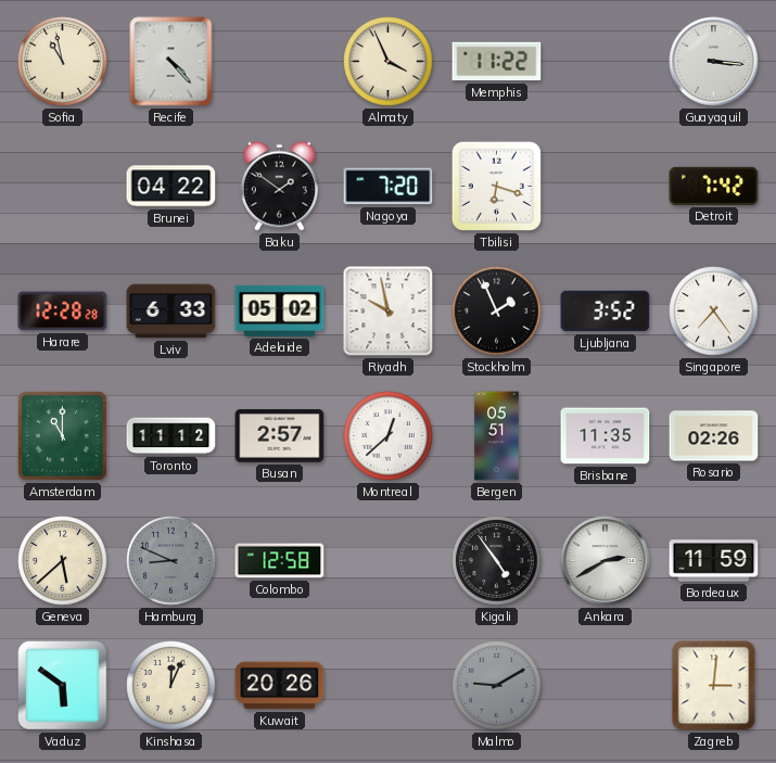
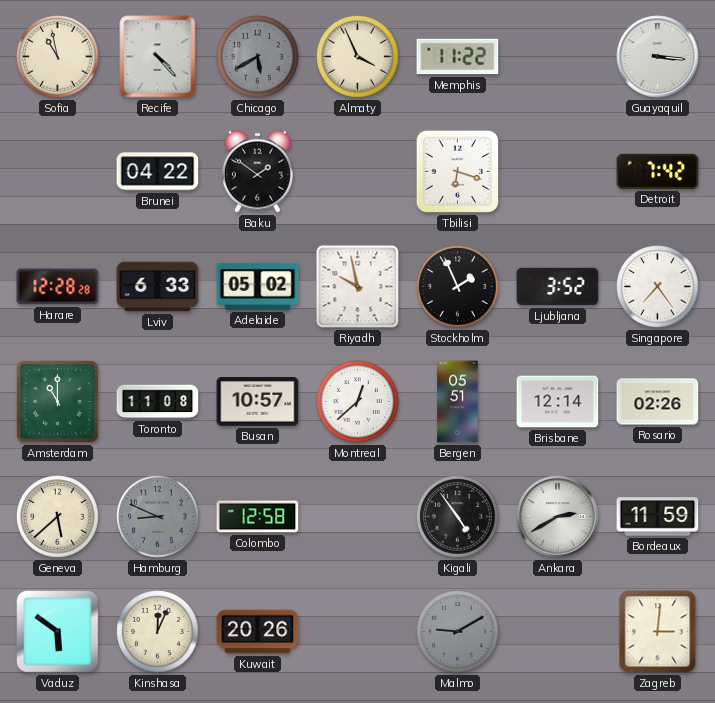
Chicago: none -> 5:40 (258, 57)
Nagoya: 7:20 -> none (389, 187)
Toronto: 11:12 -> 11:08 (158, 402)
Busan: 2:57 -> 10:57 (258, 402)
Brisbane: 11:35 -> 12:14 (558, 402)
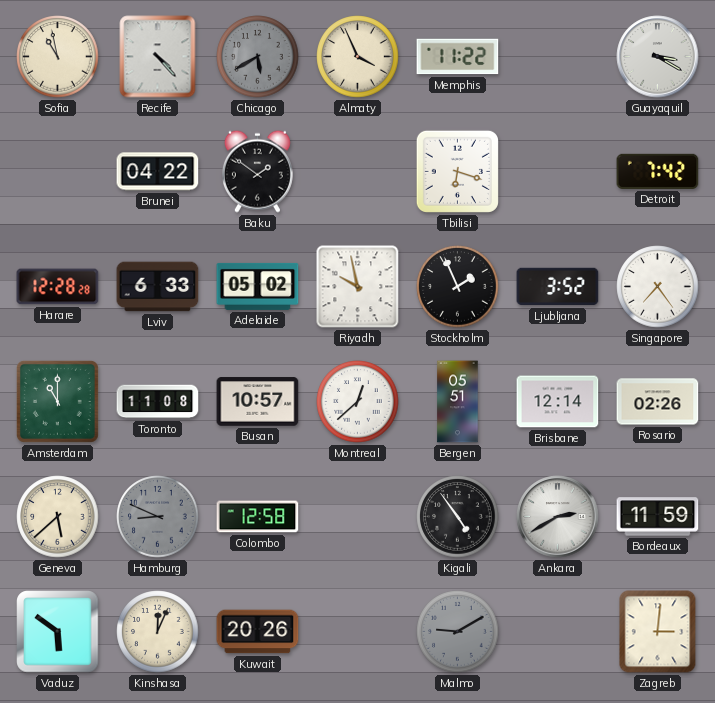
Guayaquil: 3:16 -> 3:20 (658, 57)
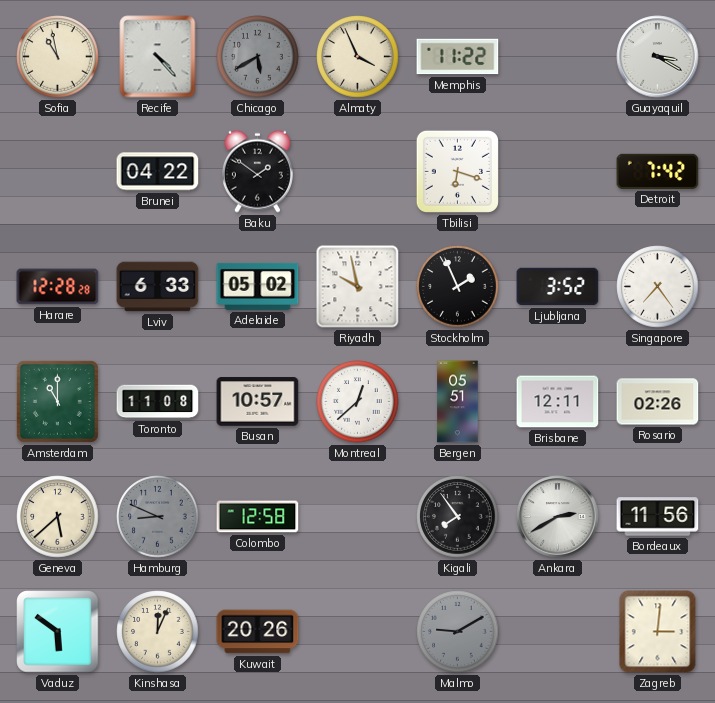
Brisbane: 12:14 -> 12:11 (558, 402)
Kigali: 4:54 -> 7:54 (458, 517)
Bordeaux: 11:59 -> 11:56 (658, 517)
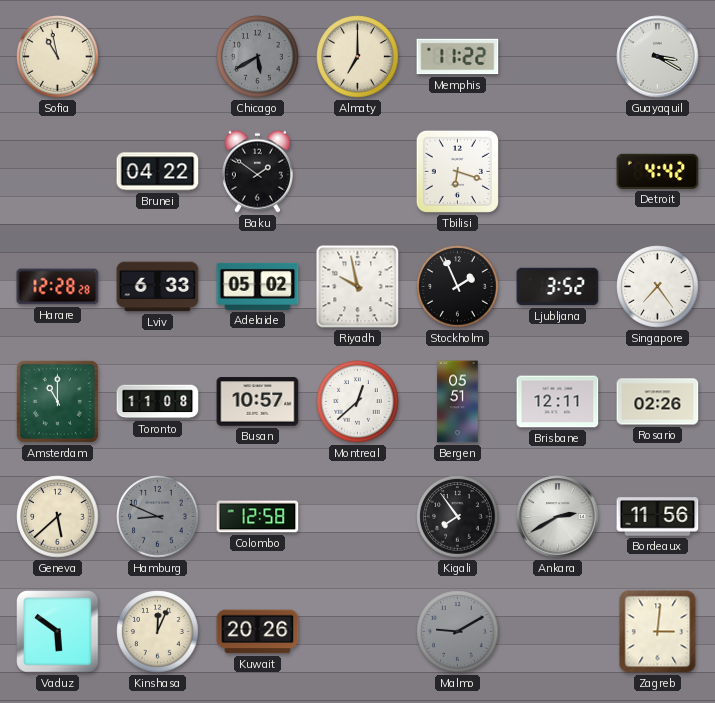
Recife: 4:23 -> none (158, 57)
Almaty: 3:56 -> 7:00 (358, 57)
Detroit: 7:42 -> 4:42 (658, 171)
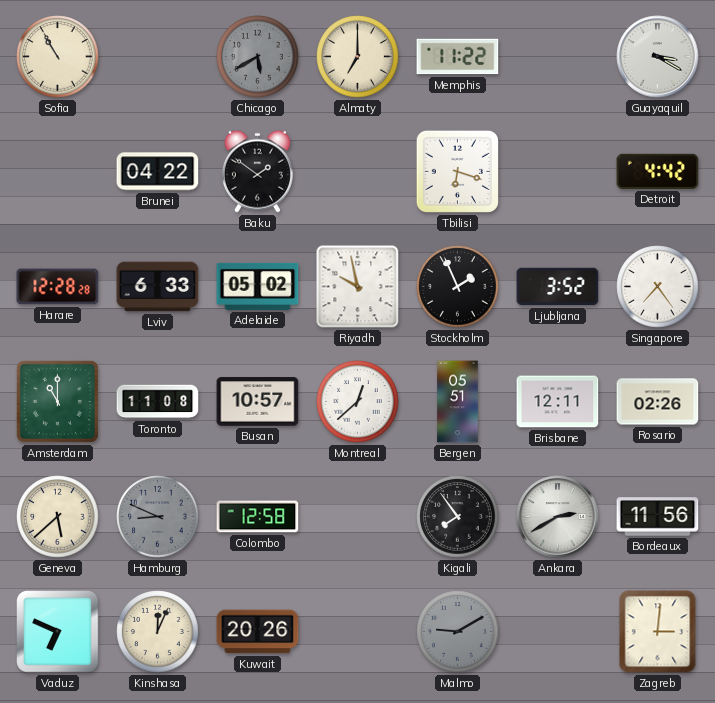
Sofia: 10:58 -> 10:55 (58, 57)
Vaduz: 5:51 -> 6:49 (58, 632)
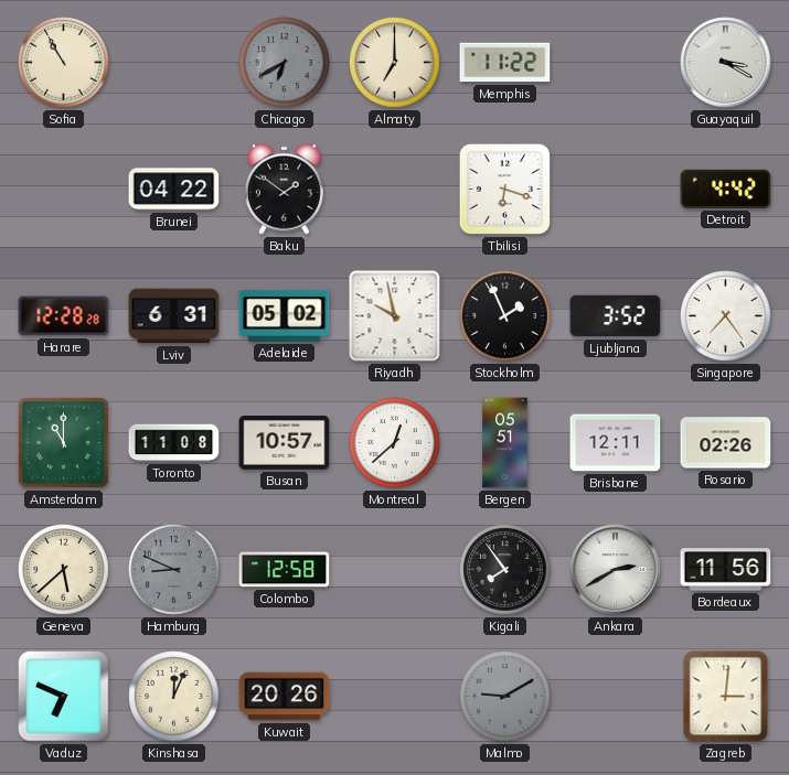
Chicago: 5:40 -> 6:40 (285, 63)
Lviv: 6:33 -> 6:31 (174, 316)
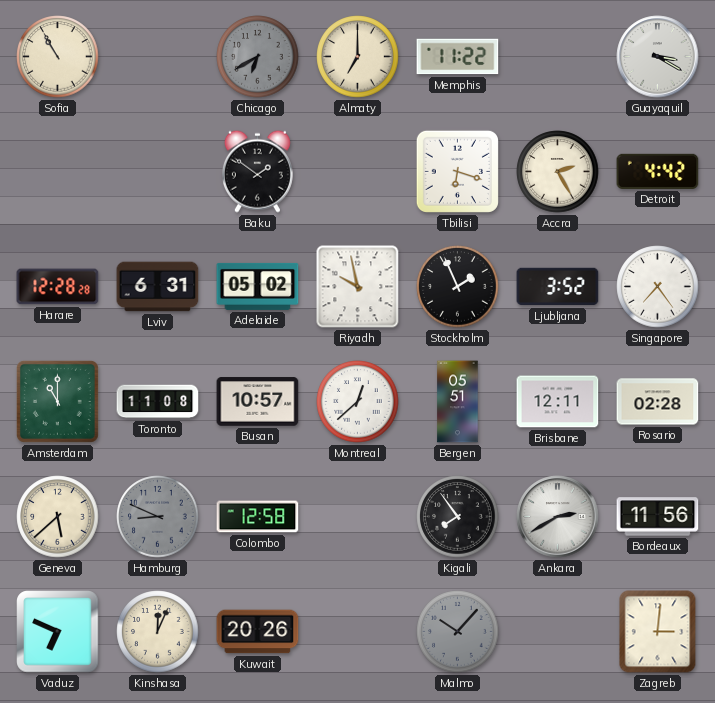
Brunei: 04:22 -> none (174, 190)
Accra: none -> 2:25 (558, 172)
Rosario: 02:26 -> 02:28 (658, 402)
Malmo: 9:10 -> 10:07 (458, 632)
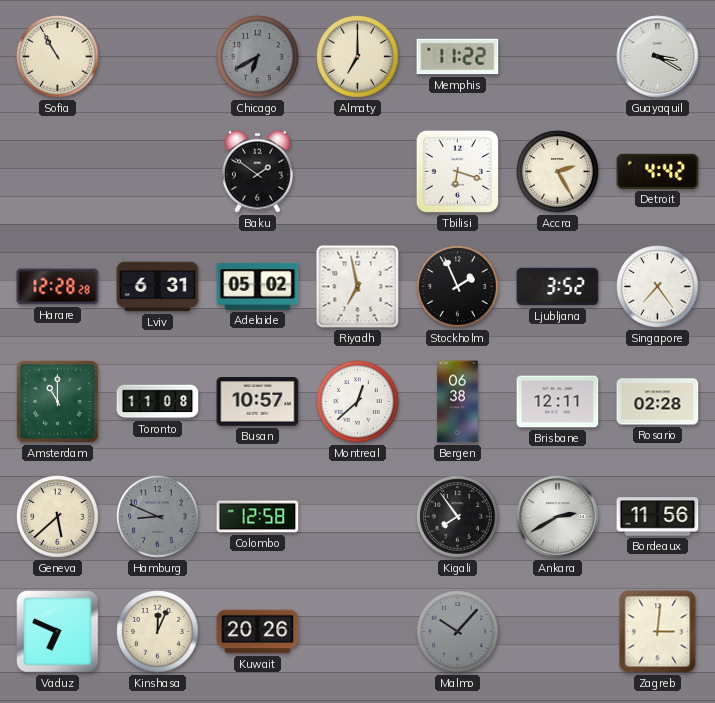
Riyadh: 9:58 -> 6:58 (358, 287)
Bergen: 05:51 -> 06:38 (458, 402)
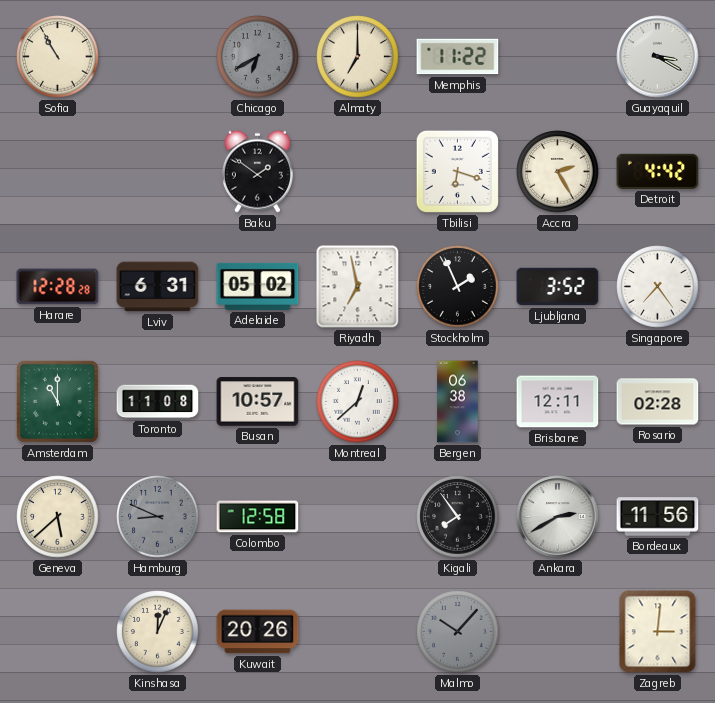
Vaduz: 6:49 -> none (58, 632)
